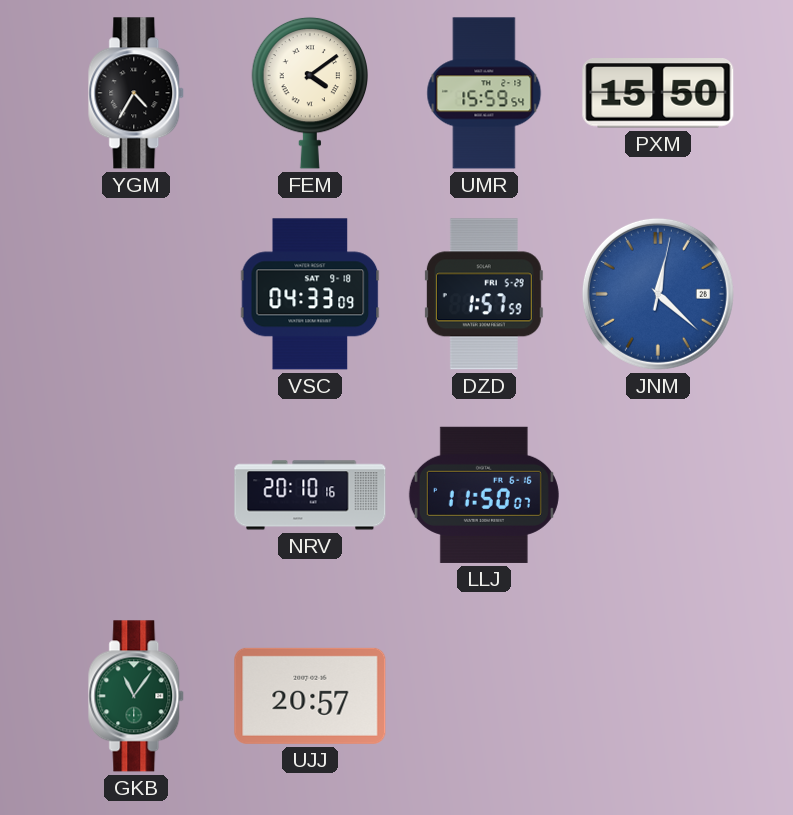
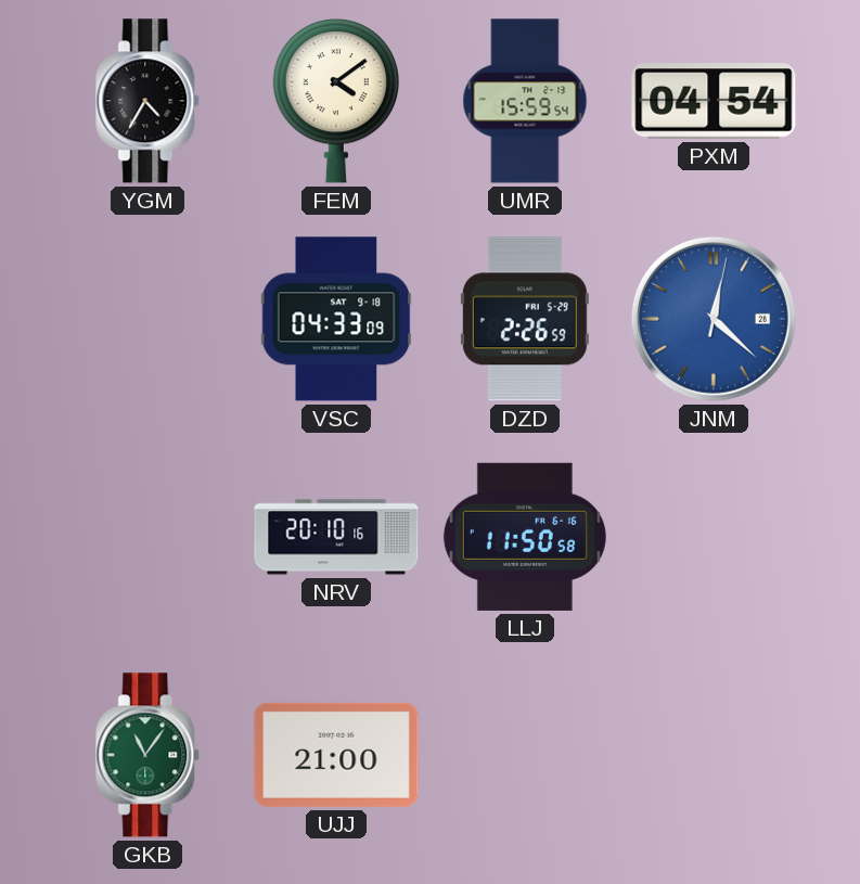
PXM: 15:50 -> 04:54 (714, 101)
DZD: 1:57 -> 2:26 (525, 319)
LLJ: 11:50:07 -> 11:50:58 (525, 537)
UJJ: 20:57 -> 21:00 (336, 755)
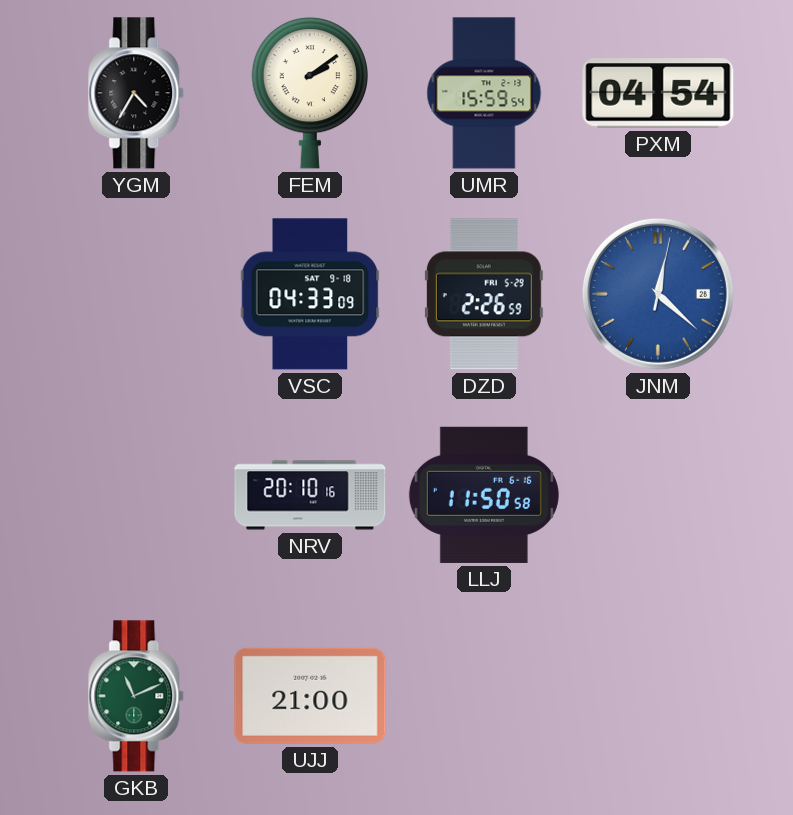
FEM: 4:09 -> 2:09 (310, 93)
GKB: 11:06 -> 11:11 (137, 696)
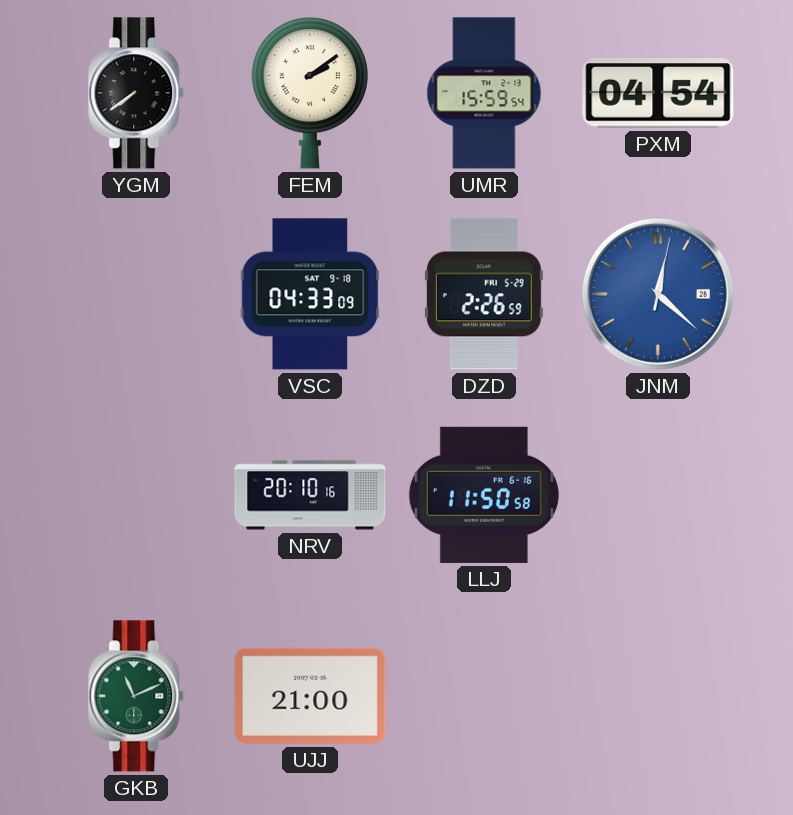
YGM: 4:35 -> 7:39 (137, 93)
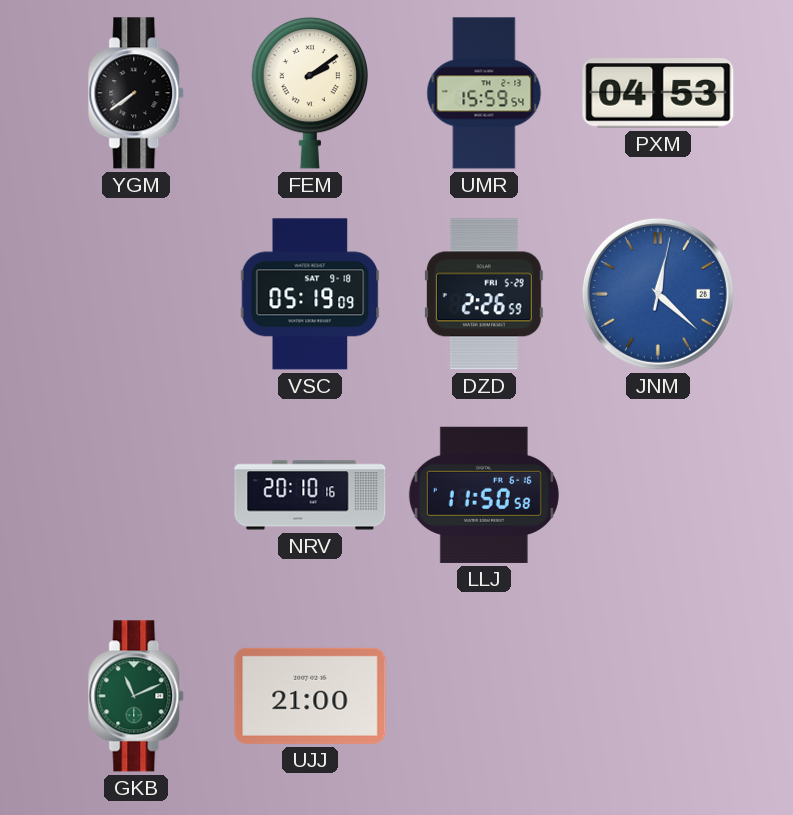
PXM: 04:54 -> 04:53 (658, 93)
VSC: 04:33 -> 05:19 (310, 294)
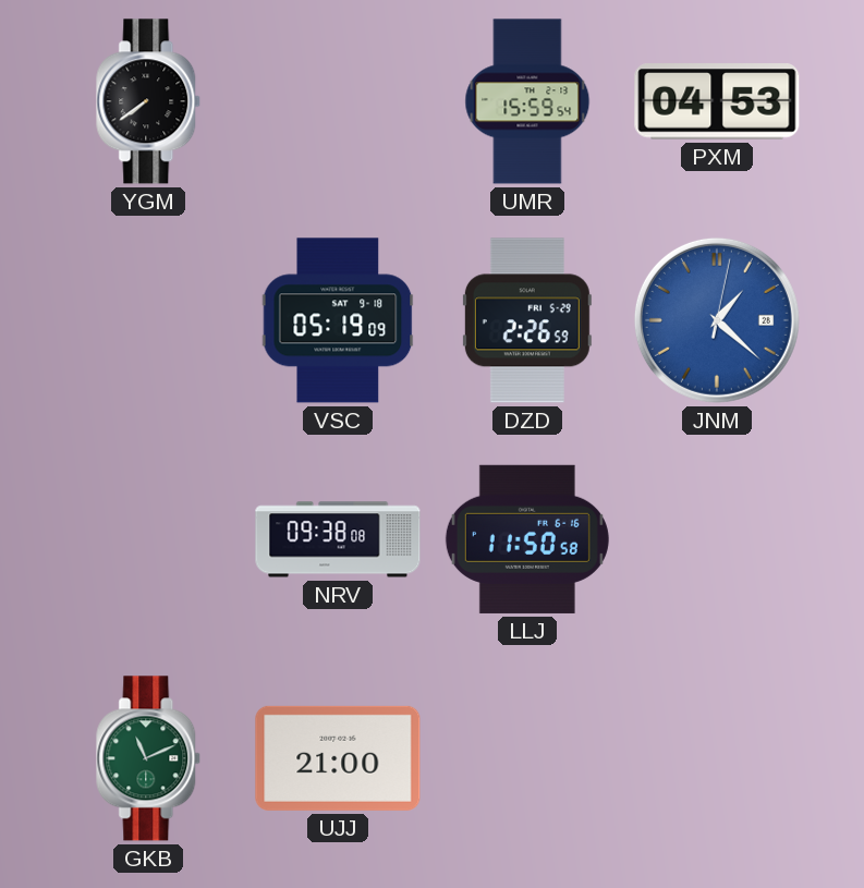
FEM: 2:09 -> none (310, 93)
JNM: 12:22 -> 1:22 (717, 320)
NRV: 20:10 -> 09:38 (338, 539)
